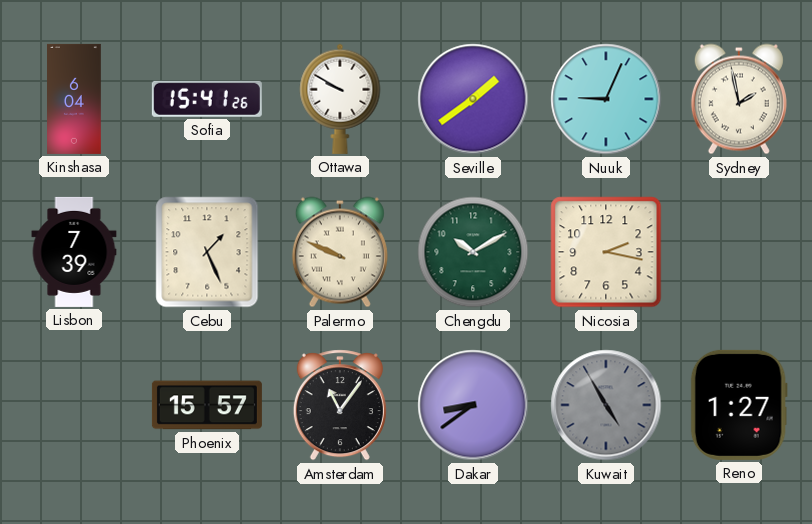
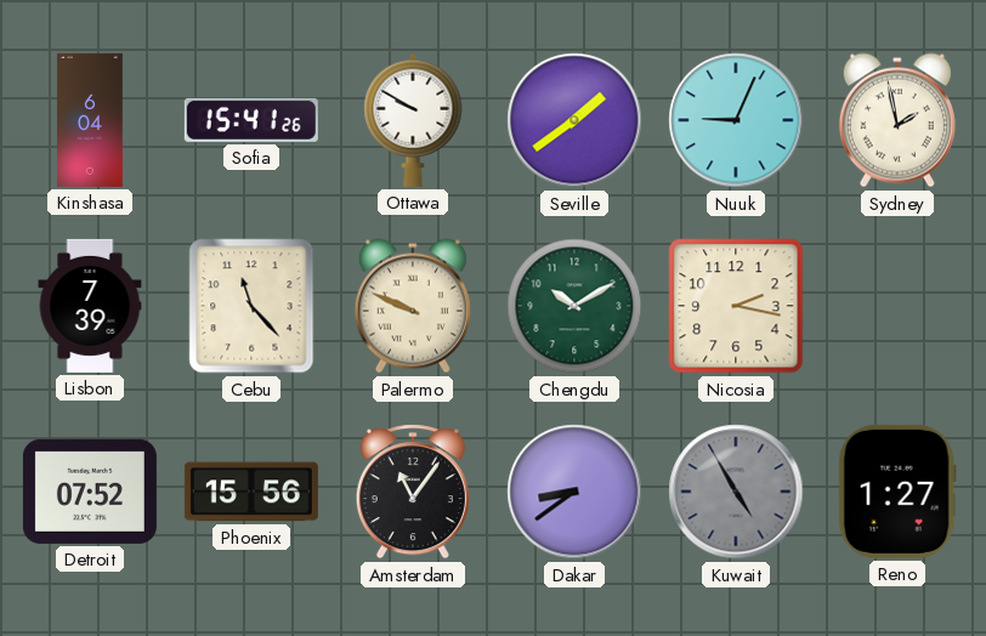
Cebu: 1:26 -> 11:23 (251, 306)
Detroit: none -> 07:52 (90, 492)
Phoenix: 15:57 -> 15:56 (251, 492)
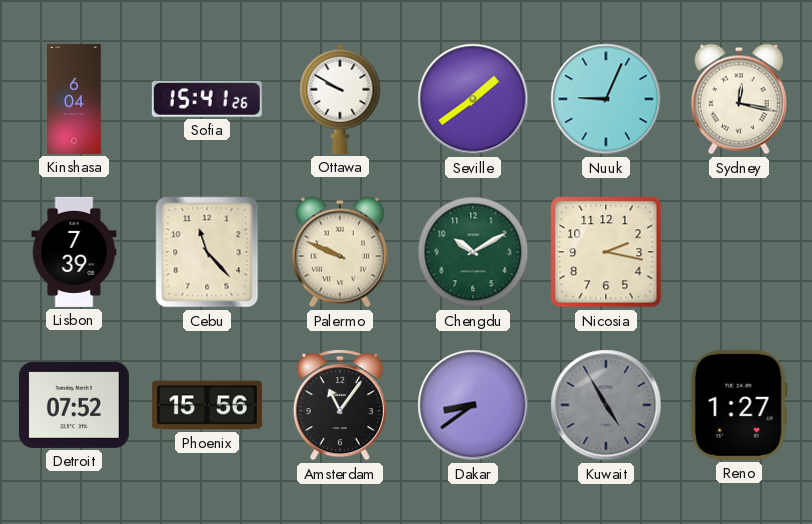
Sydney: 1:58 -> 12:17 (739, 99)
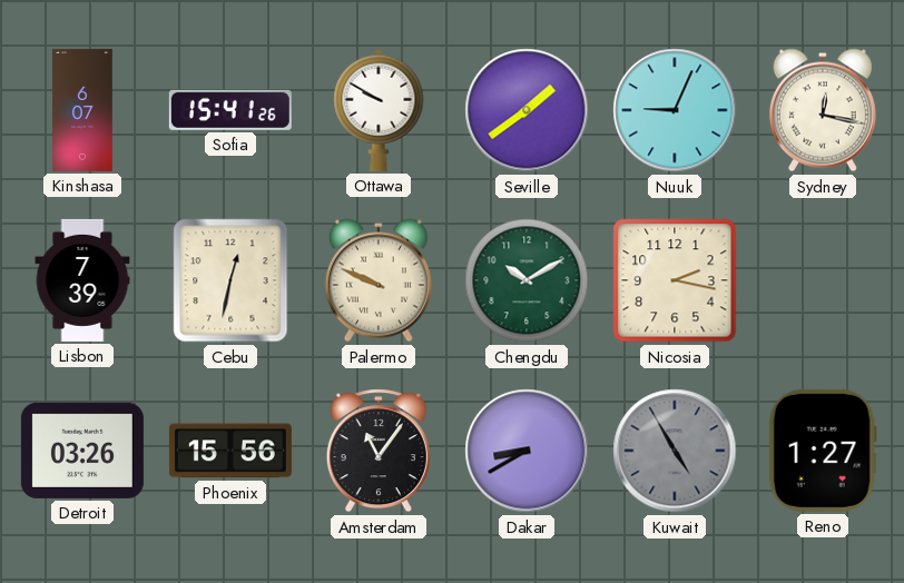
Kinshasa: 6:04 -> 6:07 (83, 110)
Cebu: 11:23 -> 12:32 (230, 280)
Detroit: 07:52 -> 03:26 (82, 451)
Dakar: 8:39 -> 8:40 (527, 451)
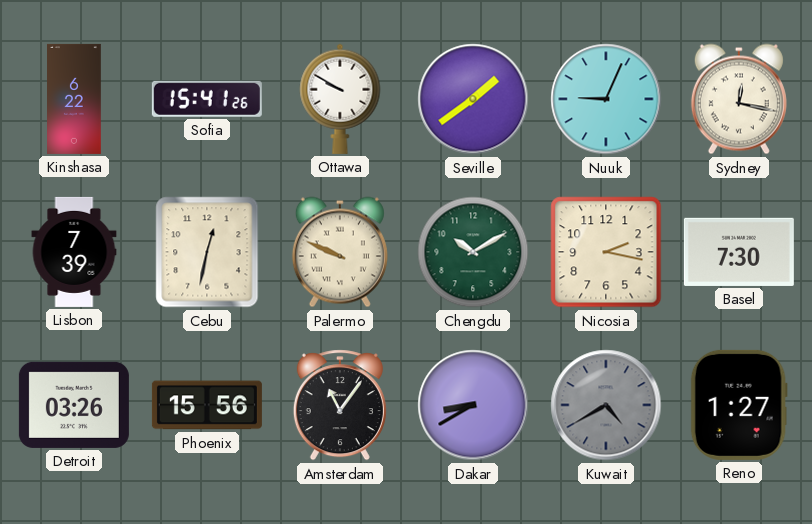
Kinshasa: 6:07 -> 6:22 (75, 99)
Basel: none -> 7:30 (739, 252)
Kuwait: 4:55 -> 4:40 (606, 405)
